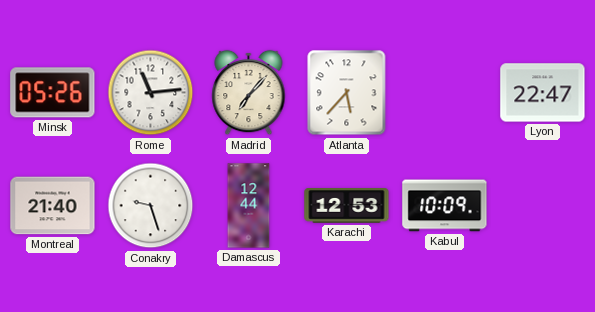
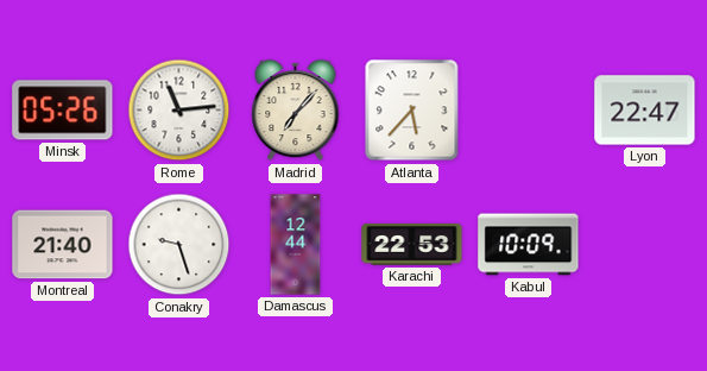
Karachi: 12:53 -> 22:53 (412, 245)
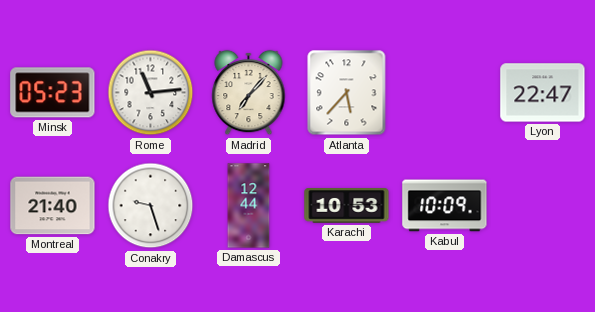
Minsk: 05:26 -> 05:23 (53, 93)
Karachi: 22:53 -> 10:53 (347, 206)
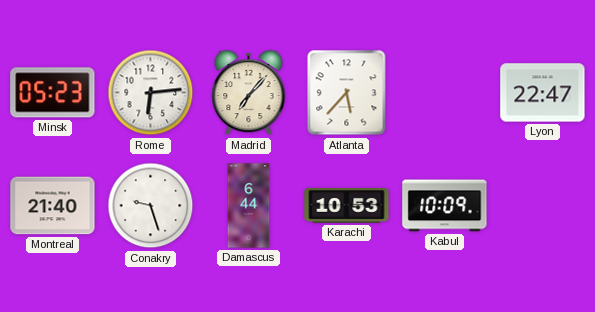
Rome: 11:14 -> 6:14 (151, 93)
Damascus: 12:44 -> 6:44 (249, 206)
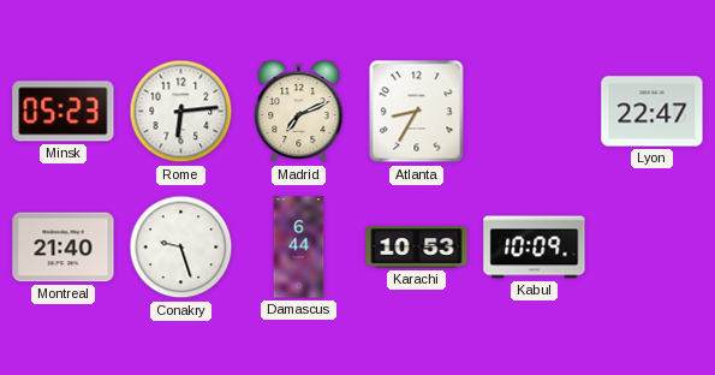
Madrid: 7:07 -> 7:11 (299, 112)
Atlanta: 5:37 -> 8:35 (417, 112)
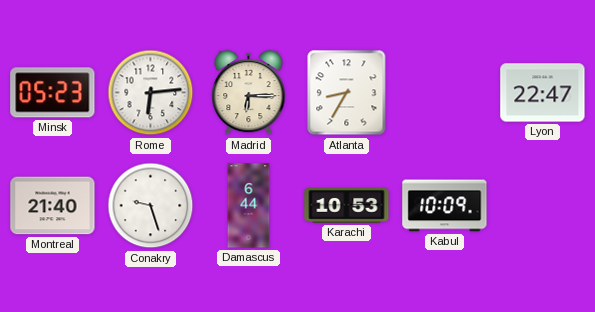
Madrid: 7:11 -> 6:15 (249, 93)
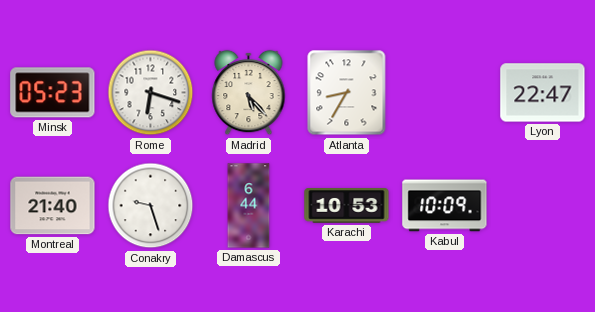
Rome: 6:14 -> 6:18 (151, 93)
Madrid: 6:15 -> 5:23 (249, 93)
